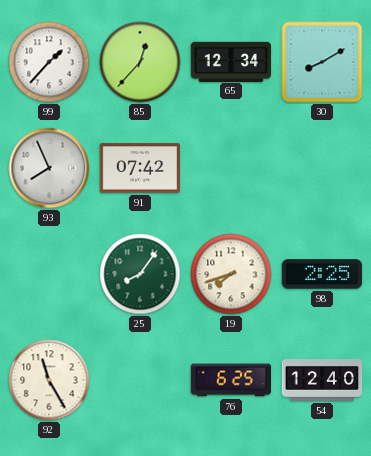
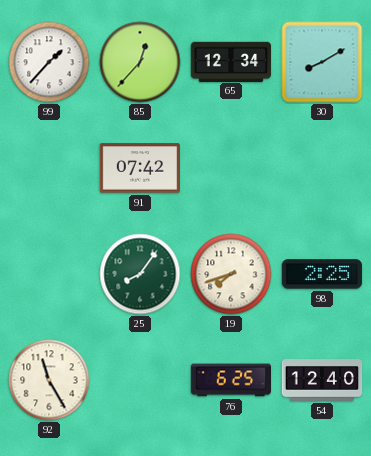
93: 7:56 -> none (49, 168)
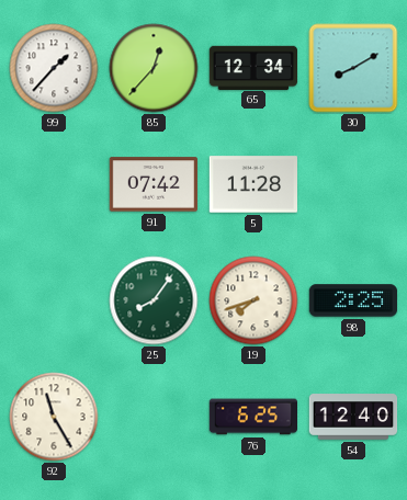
5: none -> 11:28 (253, 184)
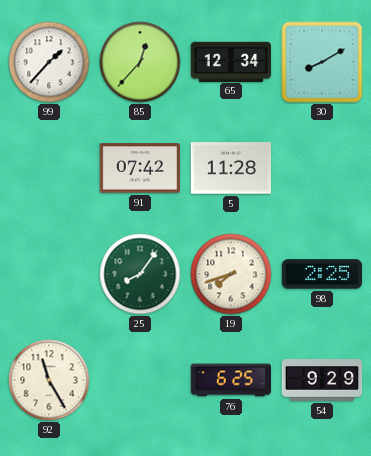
54: 12:40 -> 9:29 (322, 380)
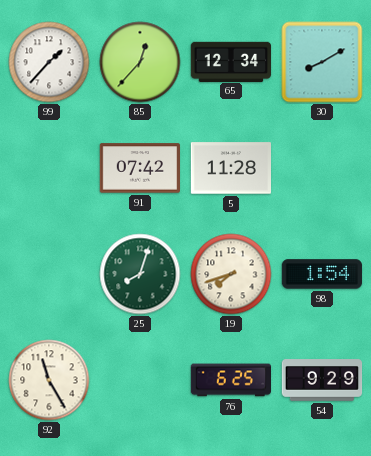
25: 8:06 -> 8:03 (140, 274)
98: 2:25 -> 1:54 (322, 274)
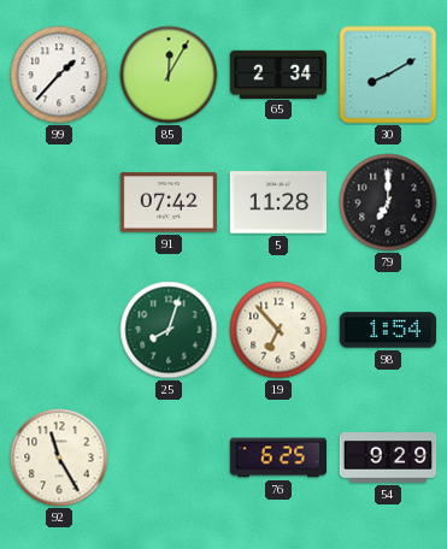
85: 12:37 -> 12:05 (169, 75)
65: 12:34 -> 2:34 (278, 73)
79: none -> 7:00 (388, 202)
19: 7:42 -> 6:53 (278, 330)
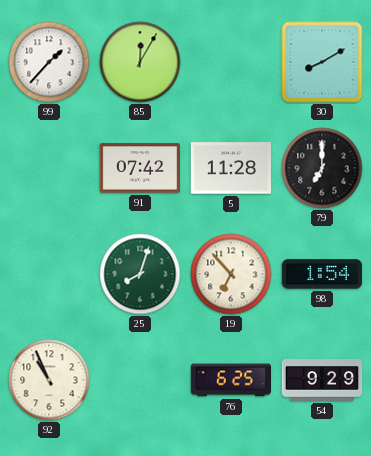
65: 2:34 -> none (278, 73)
92: 11:25 -> 10:56 (49, 380)
